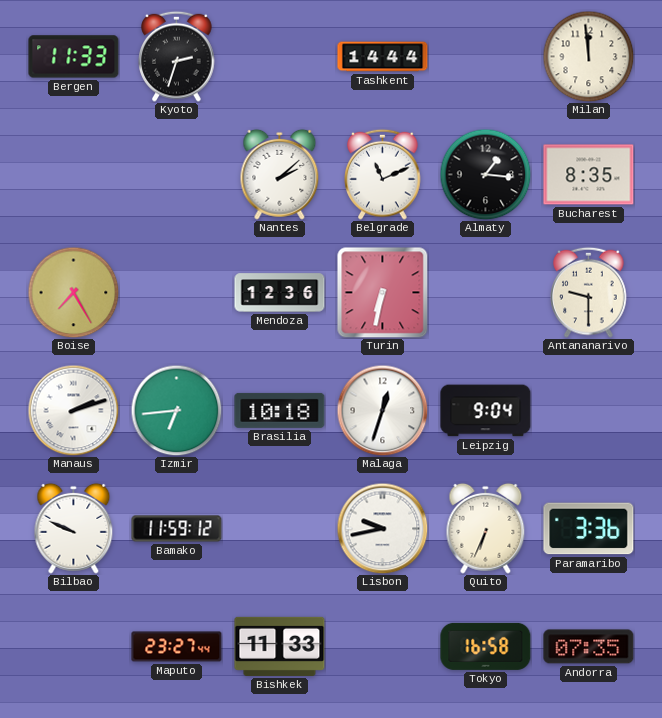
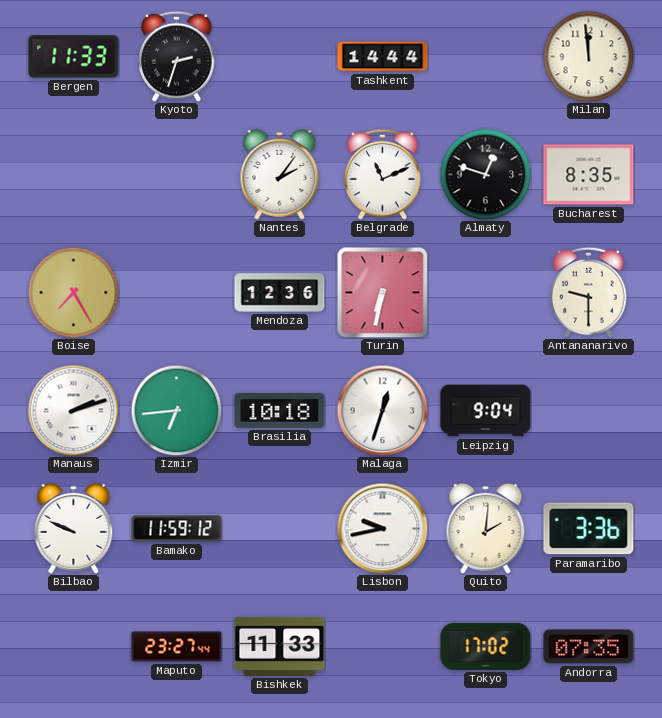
Nantes: 2:08 -> 2:06 (280, 174)
Almaty: 1:16 -> 12:48 (485, 174)
Quito: 6:34 -> 2:01 (486, 528)
Tokyo: 16:58 -> 17:02 (486, 646)
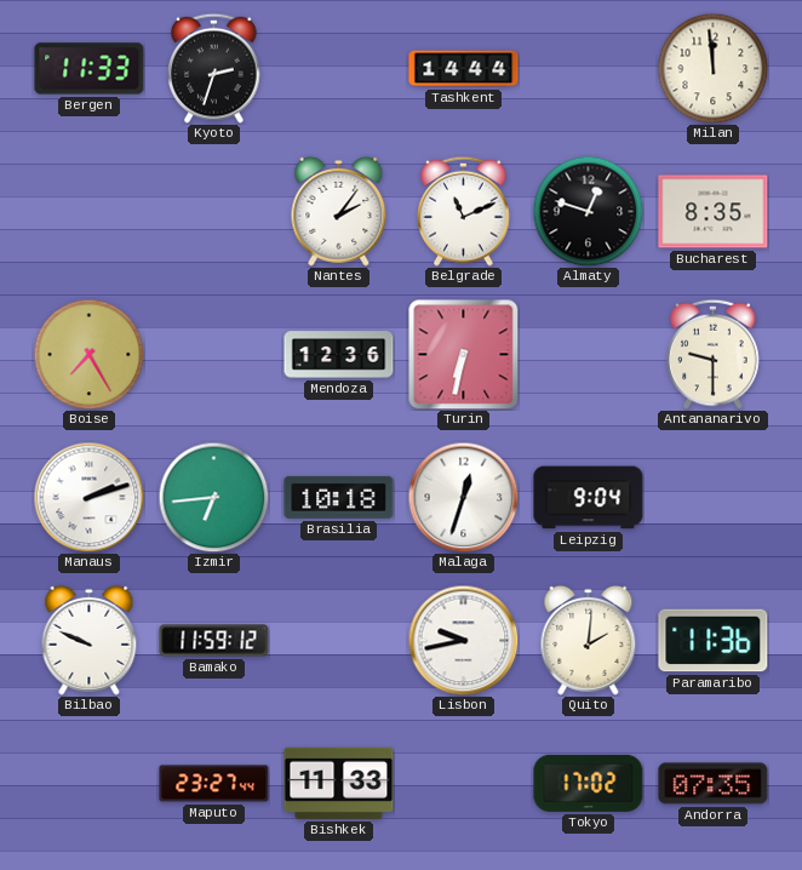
Paramaribo: 3:36 -> 11:36 (714, 641)
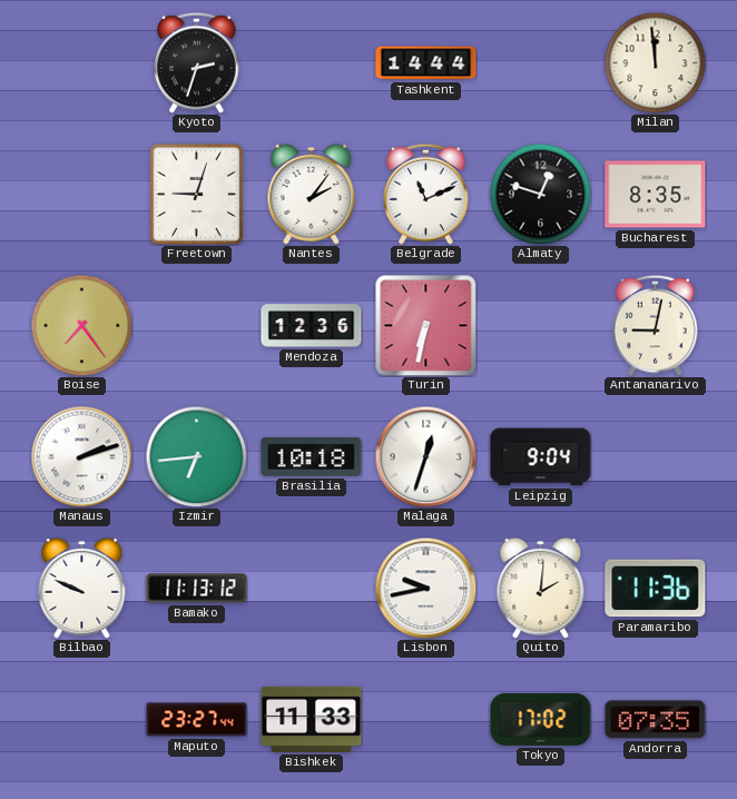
Bergen: 11:33 -> none (90, 69)
Freetown: none -> 9:03 (196, 194)
Boise: 7:25 -> 7:24 (81, 325)
Antananarivo: 9:30 -> 9:02 (656, 325)
Bamako: 11:59 -> 11:13 (197, 589)
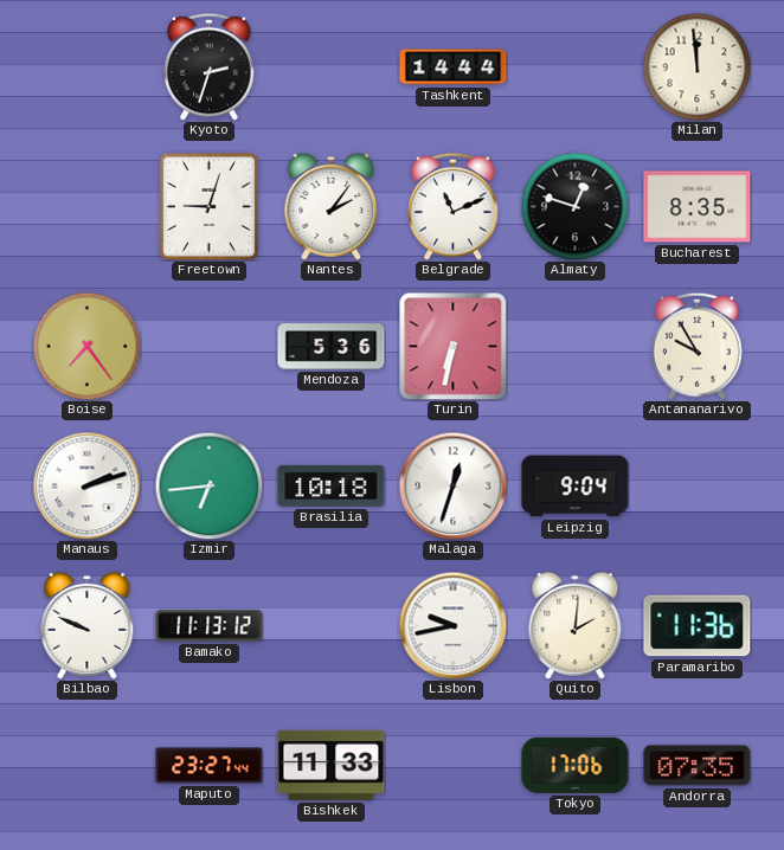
Mendoza: 12:36 -> 5:36 (332, 347)
Antananarivo: 9:02 -> 9:55 (698, 346)
Tokyo: 17:02 -> 17:06 (576, 765)
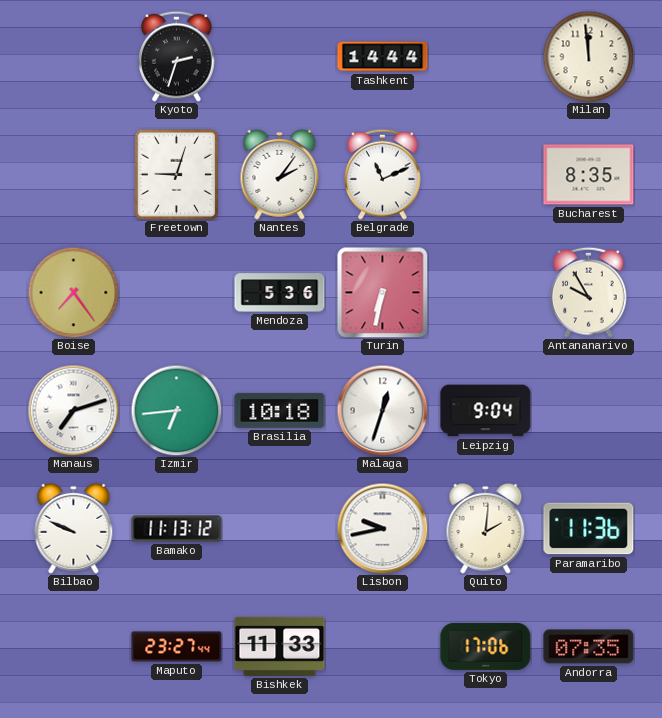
Almaty: 12:48 -> none (574, 206)
Manaus: 2:12 -> 7:12 (73, 410)
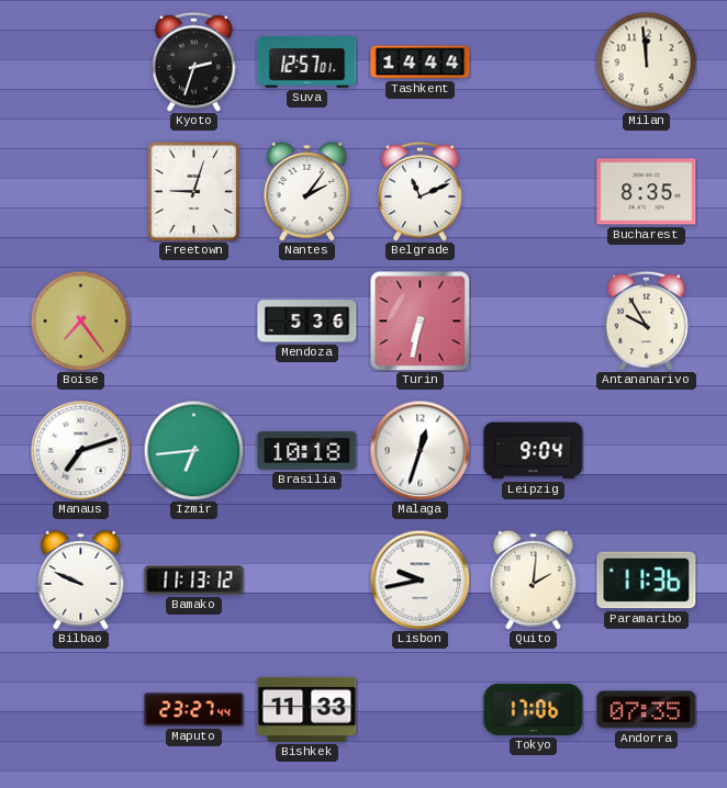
Suva: none -> 12:57 (307, 63)
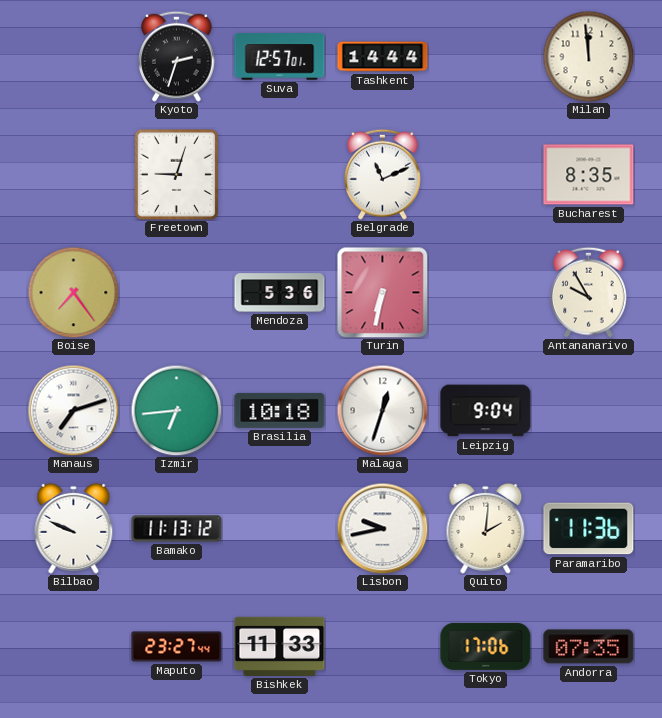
Nantes: 2:06 -> none (307, 191)
